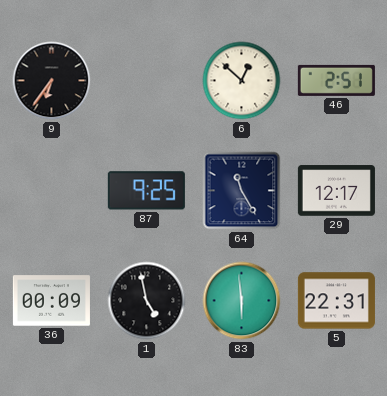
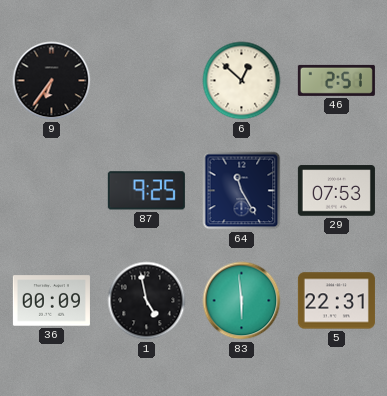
29: 12:17 -> 07:53 (336, 191)
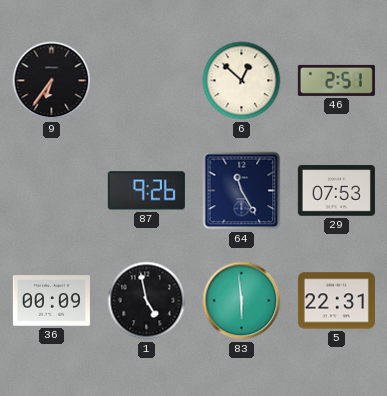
87: 9:25 -> 9:26 (146, 191)
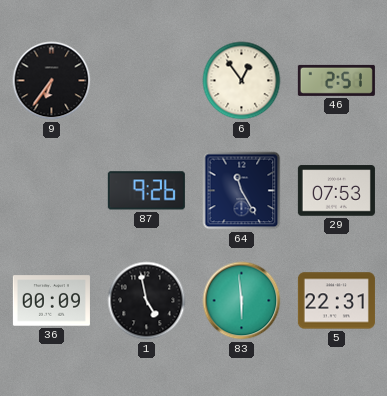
6: 12:52 -> 12:54 (242, 81)
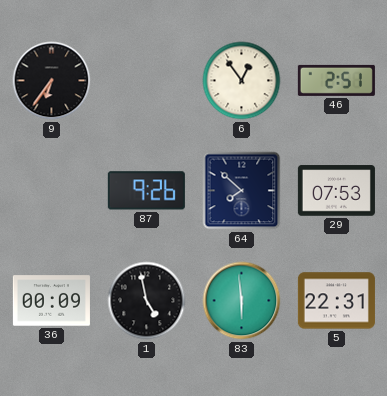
64: 11:25 -> 7:52 (242, 191)
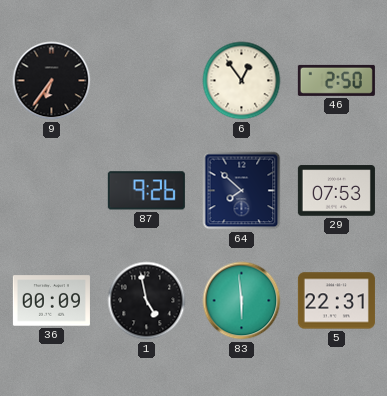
46: 2:51 -> 2:50 (336, 80)
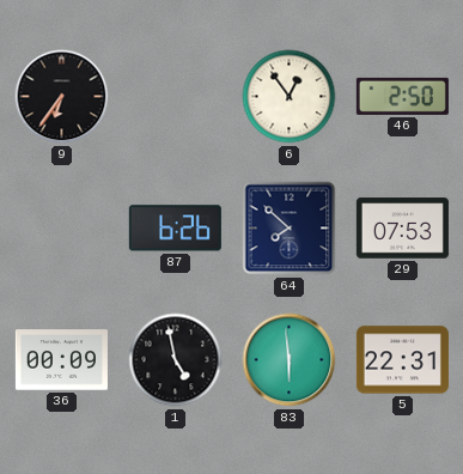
87: 9:26 -> 6:26 (175, 229)
